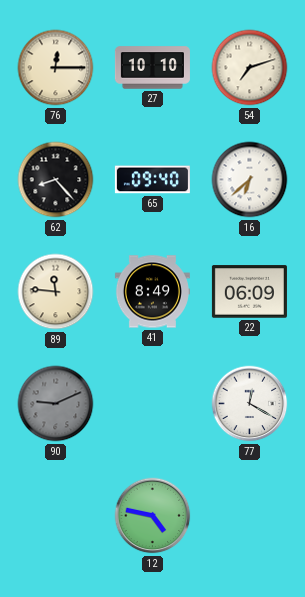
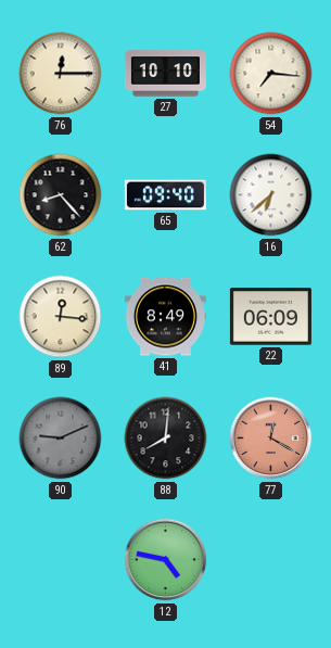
54: 7:12 -> 7:16 (271, 74)
89: 11:46 -> 12:16 (61, 317)
88: none -> 8:01 (166, 439)
77 dial: white -> salmon (271, 439)
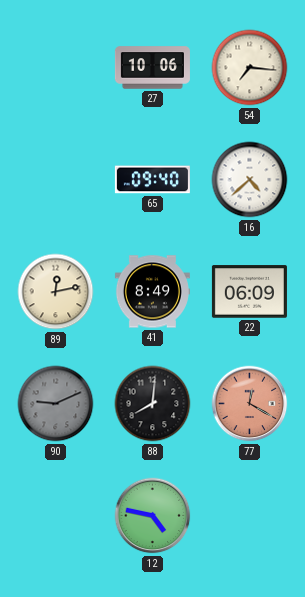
76: 12:15 -> none (61, 74)
27: 10:10 -> 10:06 (152, 68)
62: 8:23 -> none (61, 195)
16: 6:38 -> 4:38 (250, 180)
89: 12:16 -> 12:13 (56, 292)
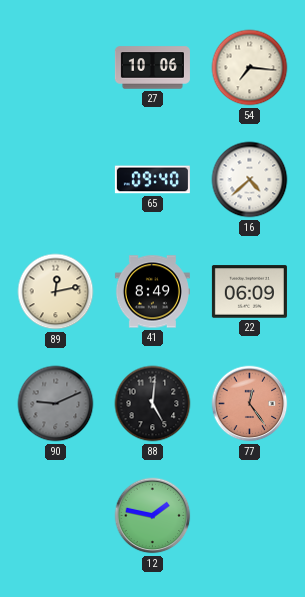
88: 8:01 -> 5:01 (153, 404)
77: 12:20 -> 12:24 (250, 404)
12: 4:47 -> 1:47 (153, 516)
